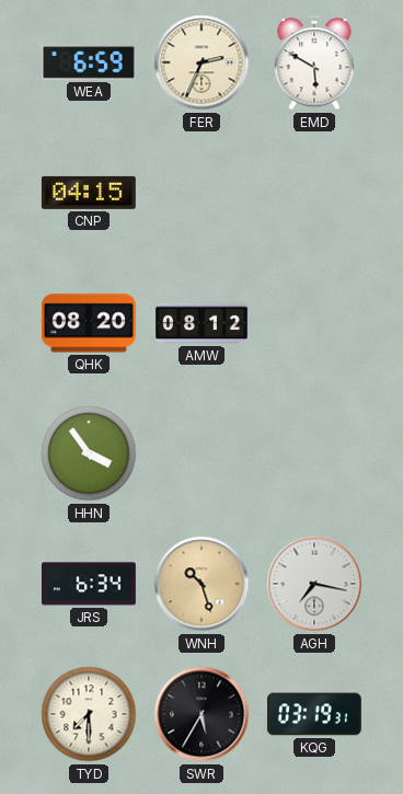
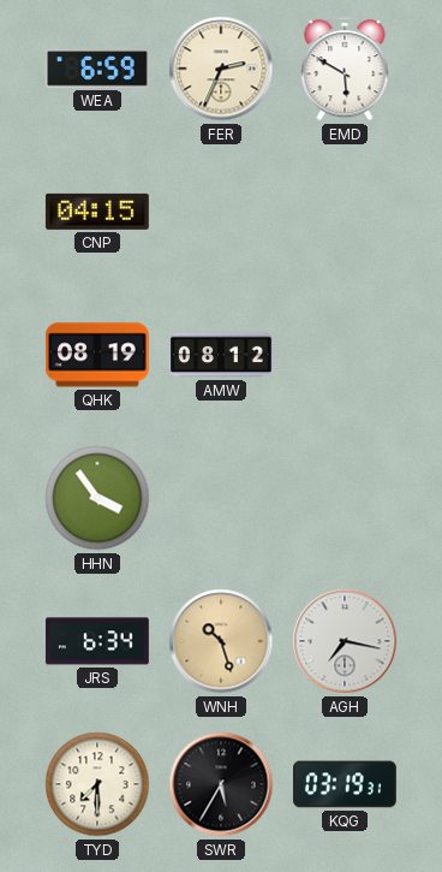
QHK: 08:20 -> 08:19 (97, 355)
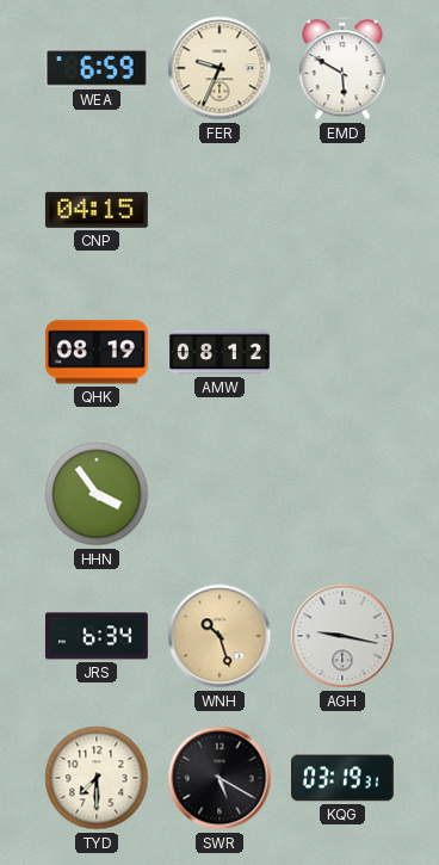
FER: 2:34 -> 9:34 (219, 68)
AGH: 7:17 -> 9:17 (342, 636)
SWR: 5:35 -> 5:20 (219, 778)
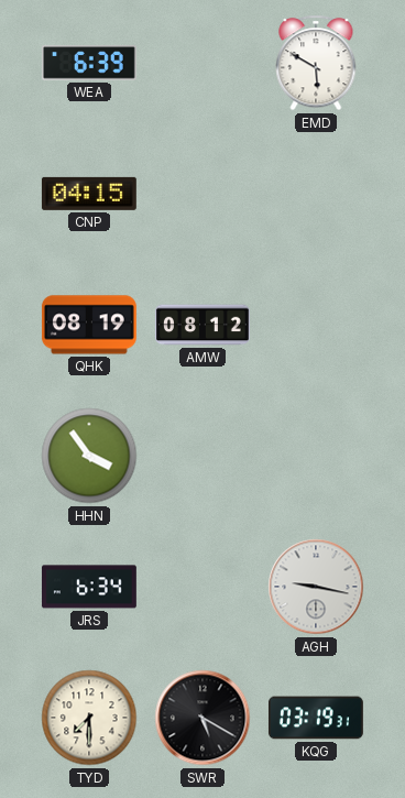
WEA: 6:59 -> 6:39 (89, 63)
FER: 9:34 -> none (219, 68)
WNH: 10:27 -> none (219, 636)
